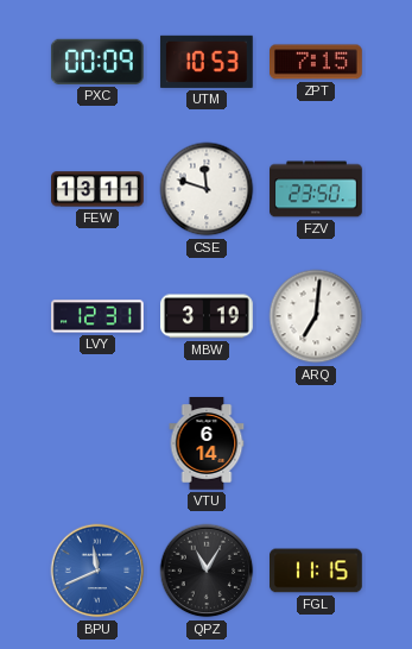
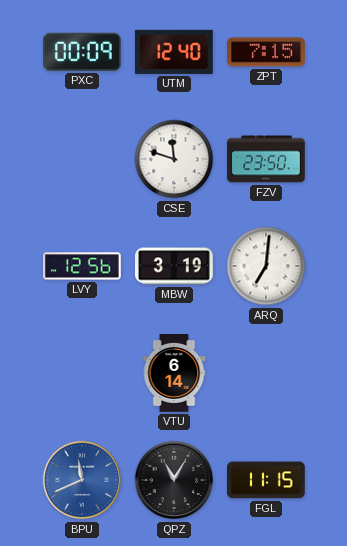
UTM: 10:53 -> 12:40 (174, 52)
FEW: 13:11 -> none (97, 189)
LVY: 12:31 -> 12:56 (82, 266)
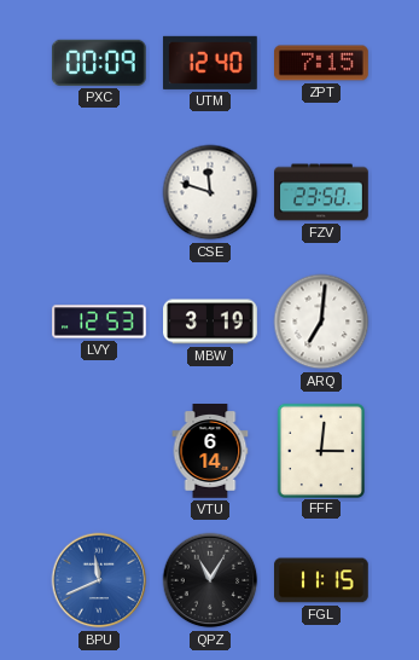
LVY: 12:56 -> 12:53 (99, 322)
FFF: none -> 3:01 (320, 450)
